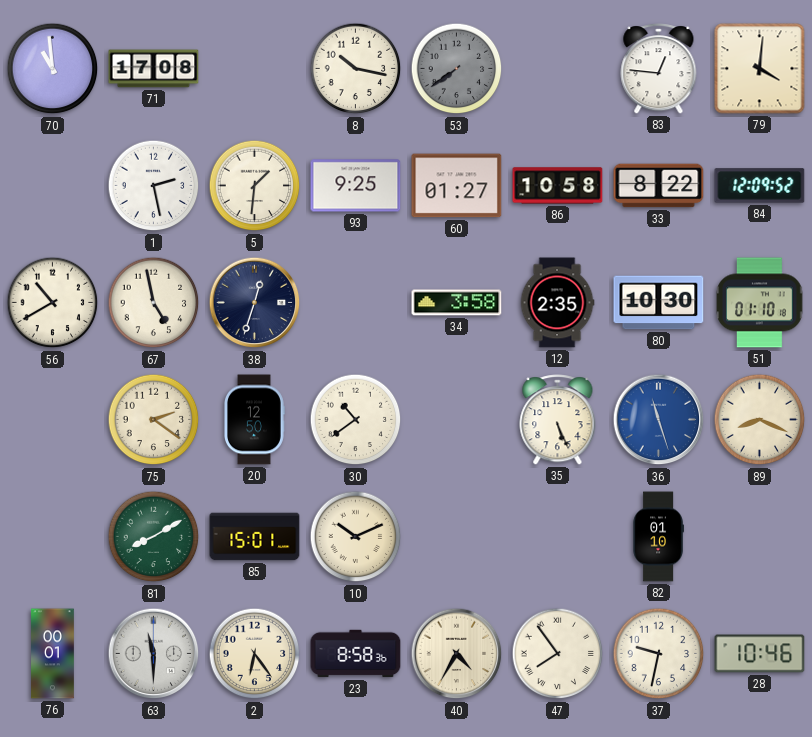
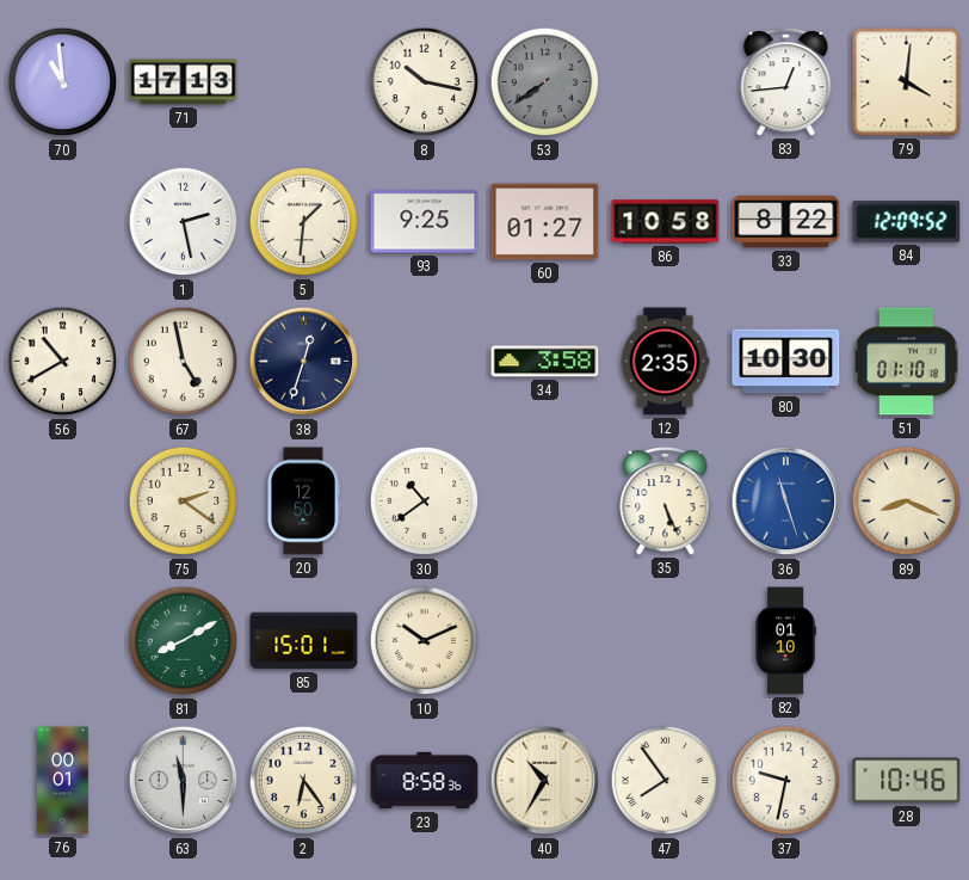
71: 17:08 -> 17:13 (184, 82)
83: 12:46 -> 12:44 (786, 82)
40: 4:35 -> 10:35 (545, 781)
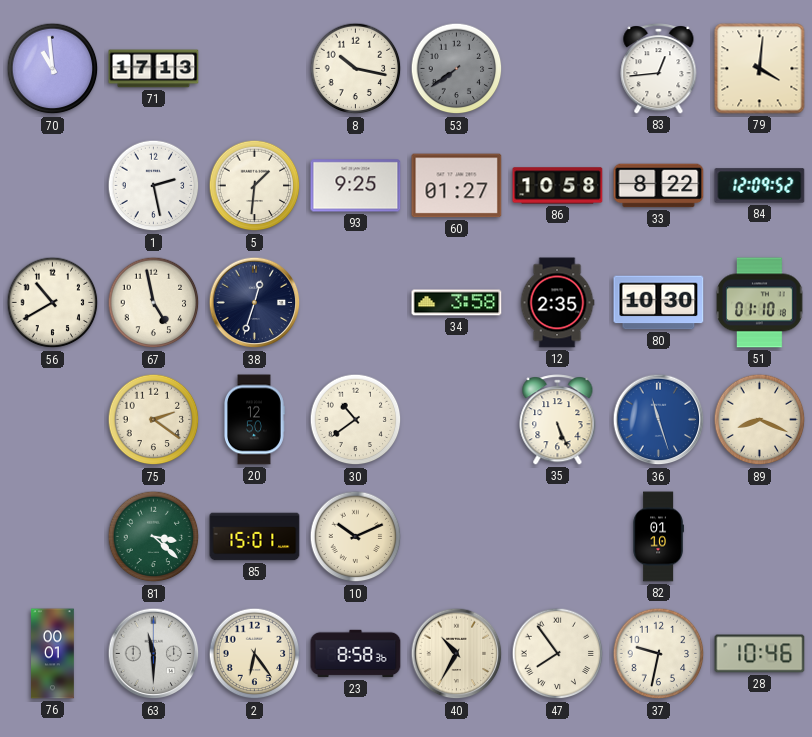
81: 8:10 -> 3:22 (154, 537)
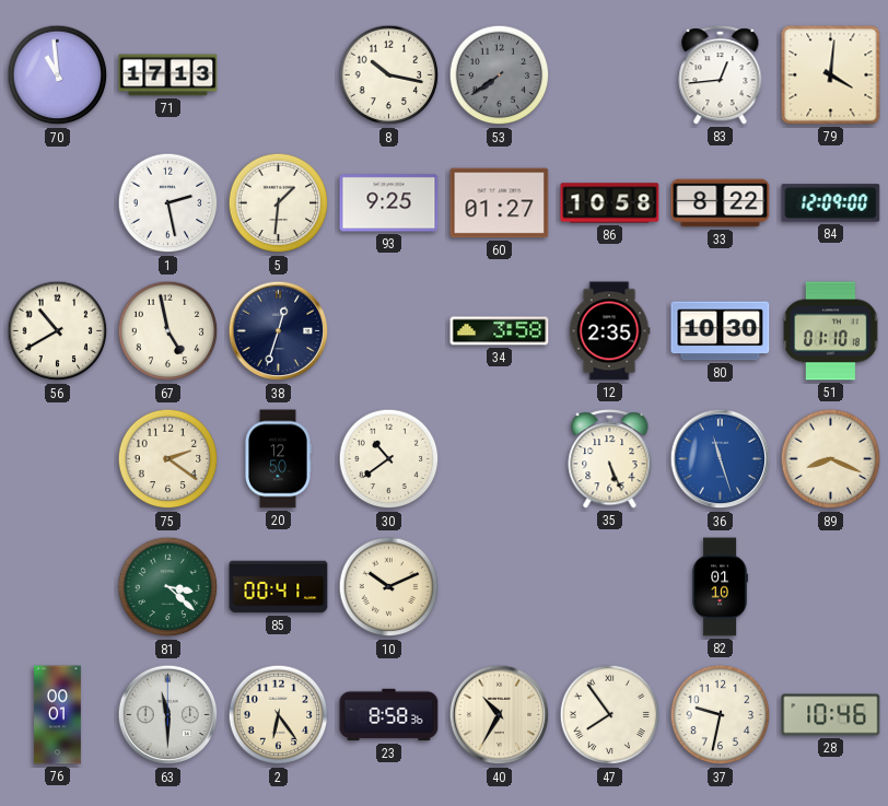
84: 12:09:52 -> 12:09:00 (831, 203)
85: 15:01 -> 00:41 (279, 587)
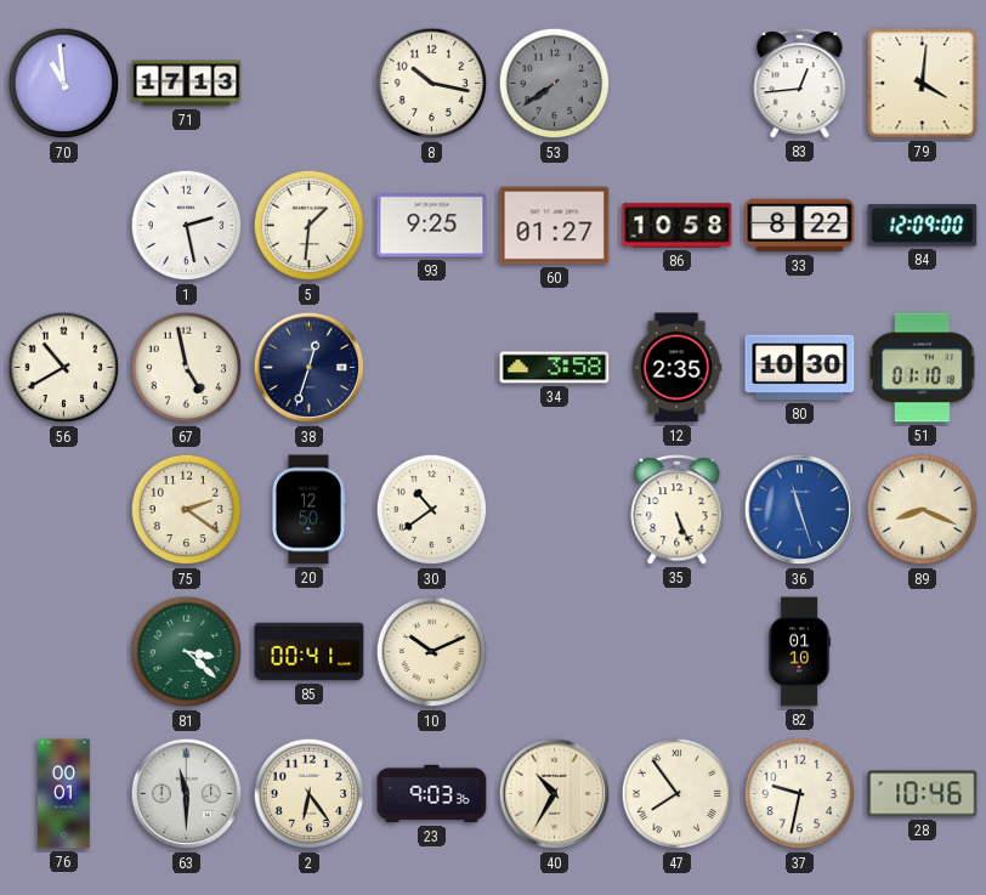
23: 8:58 -> 9:03 (432, 794)
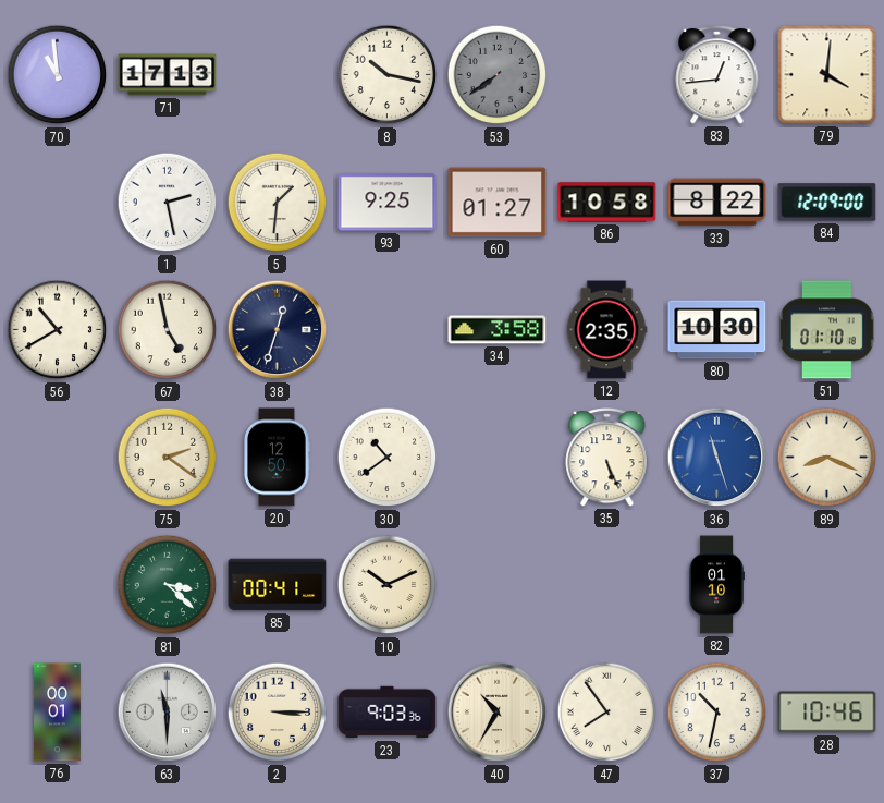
2: 6:24 -> 3:15 (278, 713)
37: 9:32 -> 10:32 (717, 713)
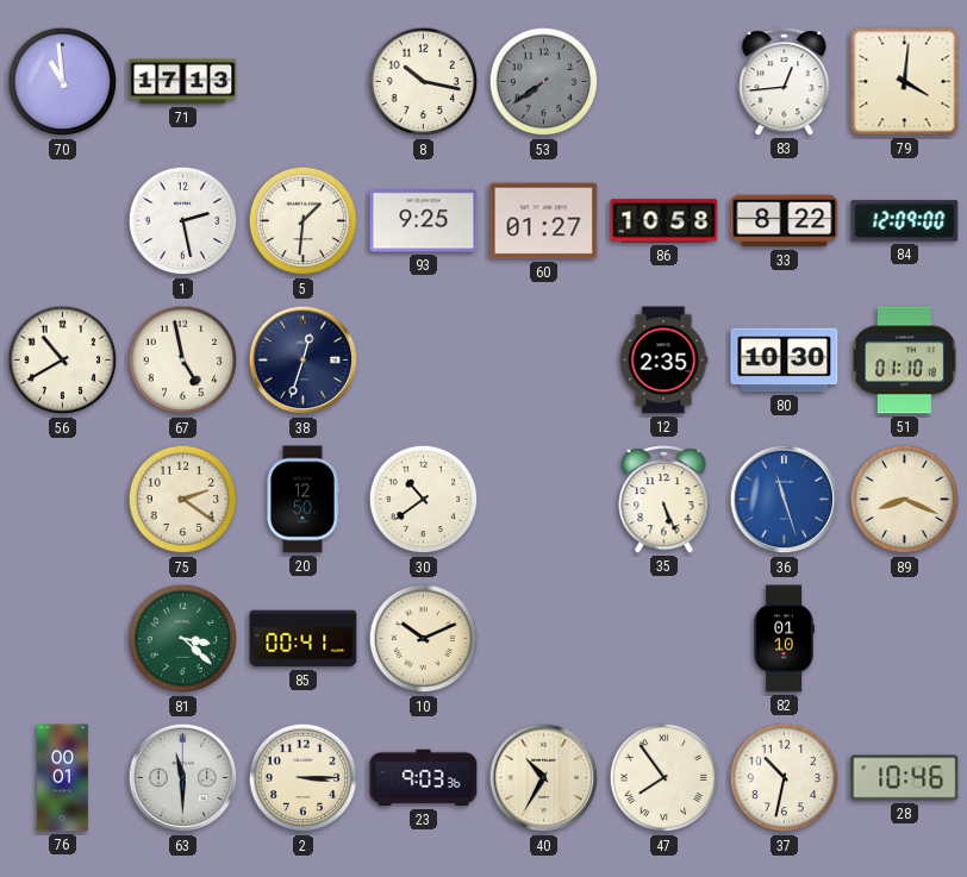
34: 3:58 -> none (498, 330)
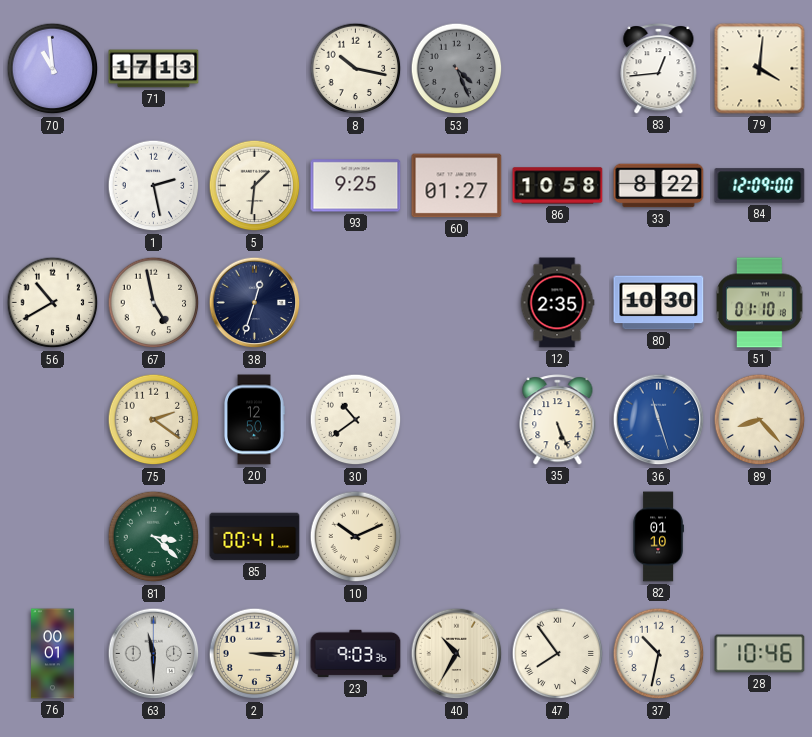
53: 7:39 -> 4:26 (457, 69)
89: 8:19 -> 8:23 (760, 420)
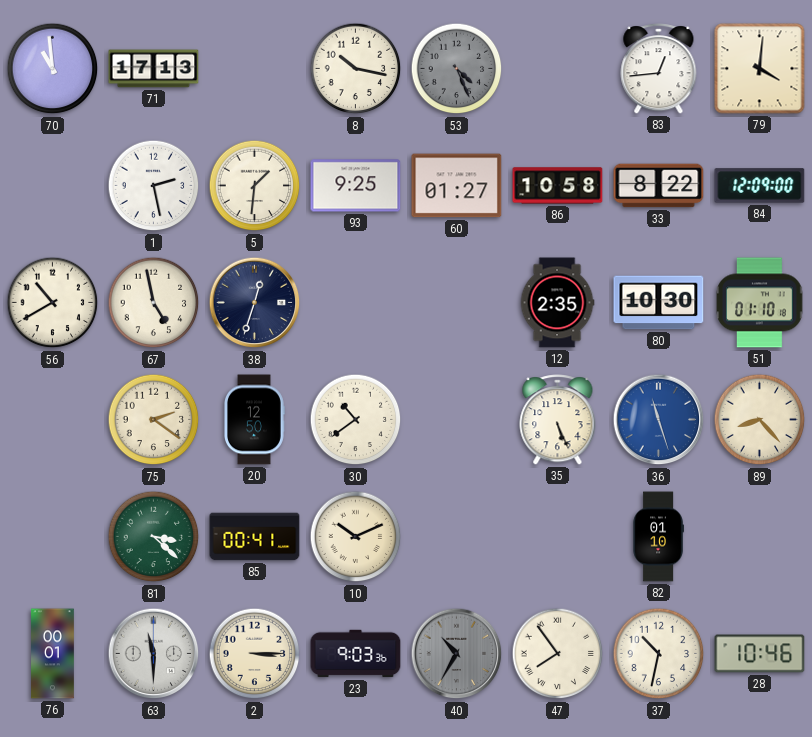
40 dial: cream -> grey (457, 654)
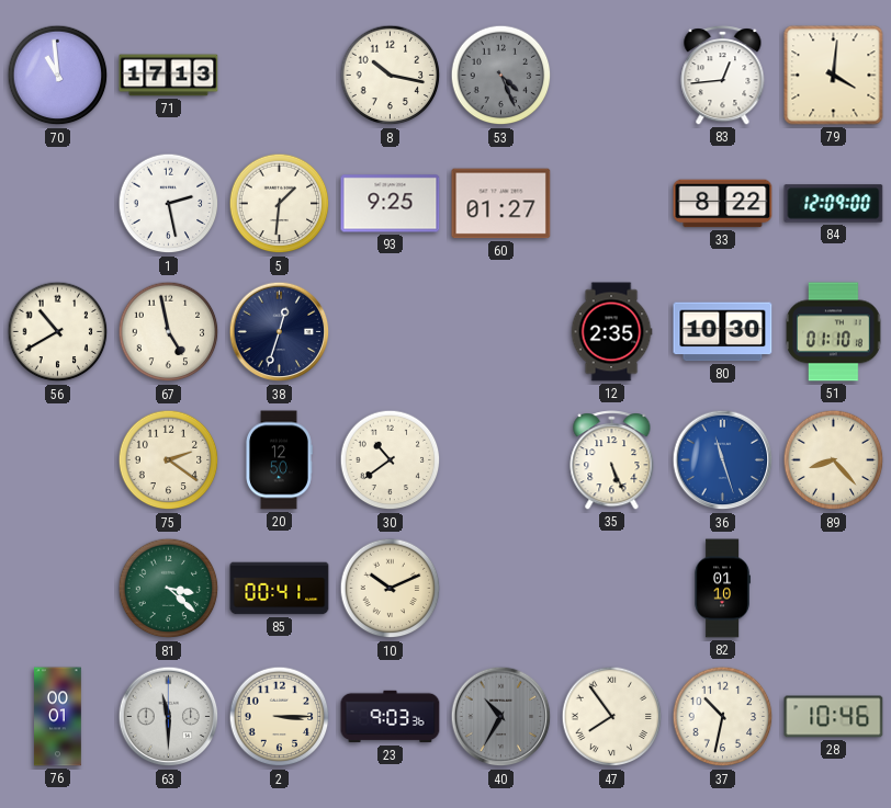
86: 10:58 -> none (558, 186)
